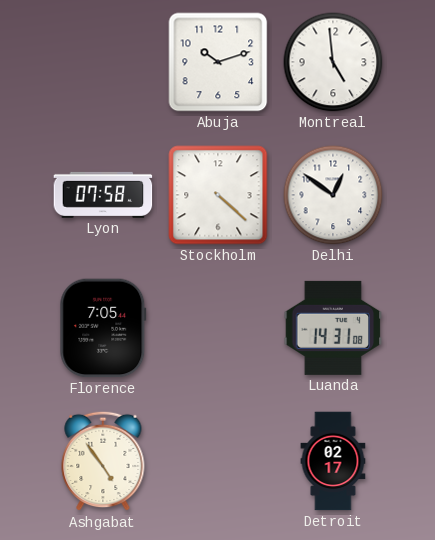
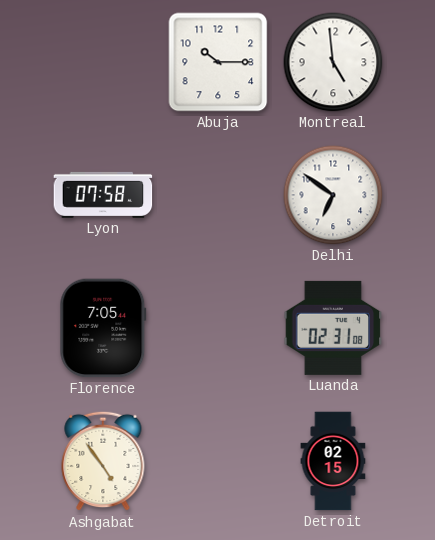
Abuja: 10:12 -> 10:15 (218, 62)
Stockholm: 4:22 -> none (218, 195)
Delhi: 12:51 -> 6:51 (333, 195)
Luanda: 14:31 -> 02:31 (333, 328)
Detroit: 02:17 -> 02:15 (333, 461)
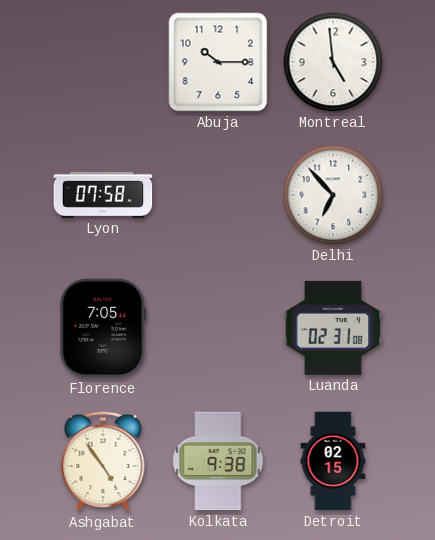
Delhi: 6:51 -> 6:53 (333, 195)
Kolkata: none -> 9:38 (218, 461)
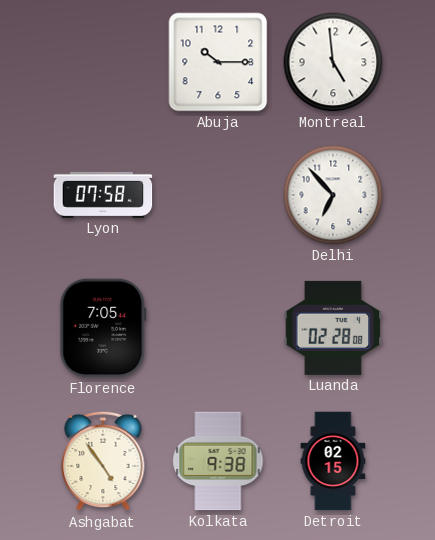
Luanda: 02:31 -> 02:28 (333, 328)
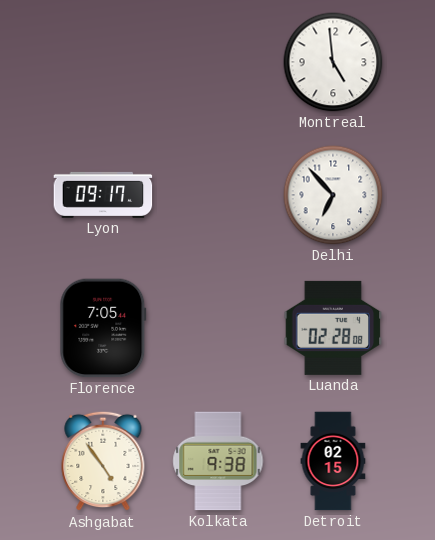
Abuja: 10:15 -> none (218, 62)
Lyon: 07:58 -> 09:17 (103, 195)
